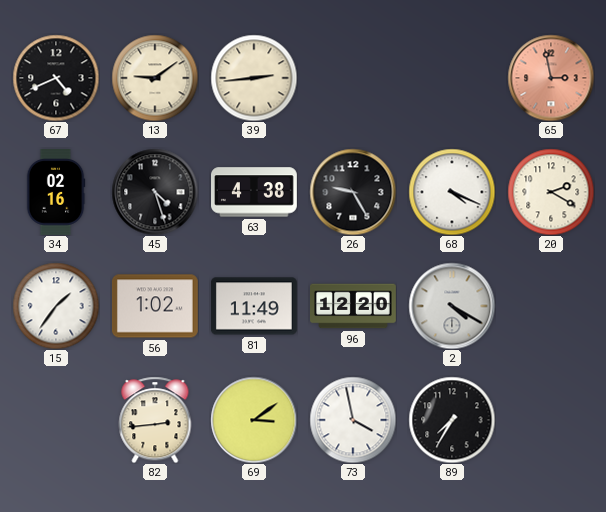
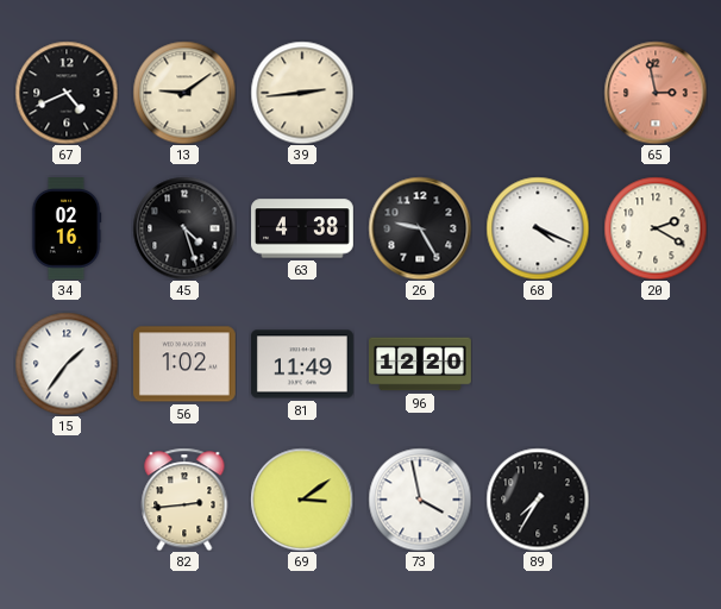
2: 4:20 -> none (452, 306)
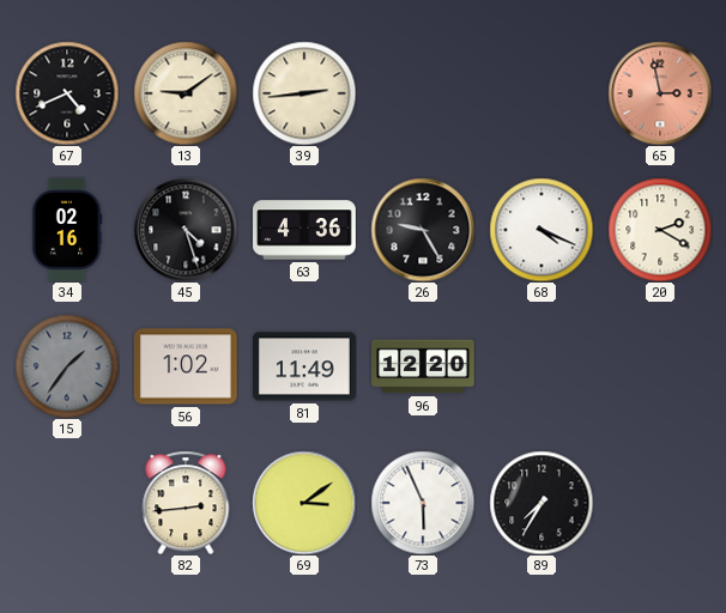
63: 4:38 -> 4:36 (305, 230)
15 dial: white -> grey (67, 366)
73: 3:58 -> 5:56 (423, 503)
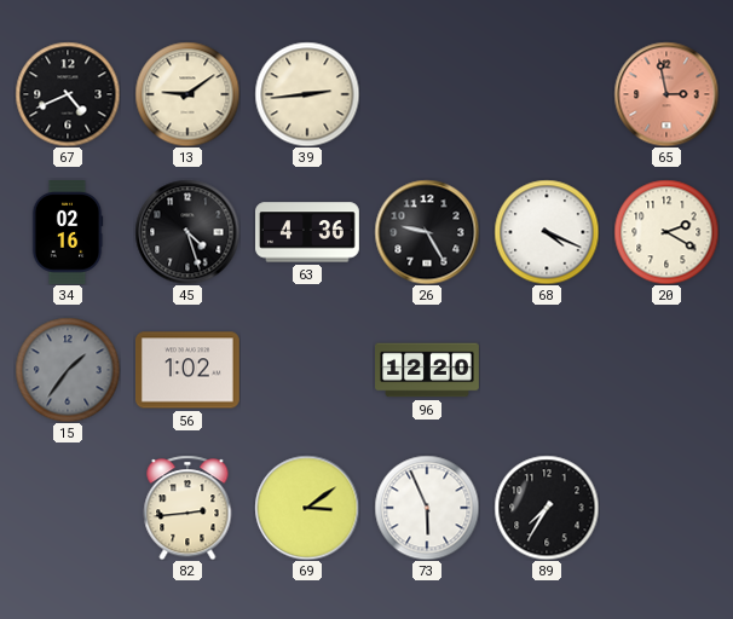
81: 11:49 -> none (305, 366)
